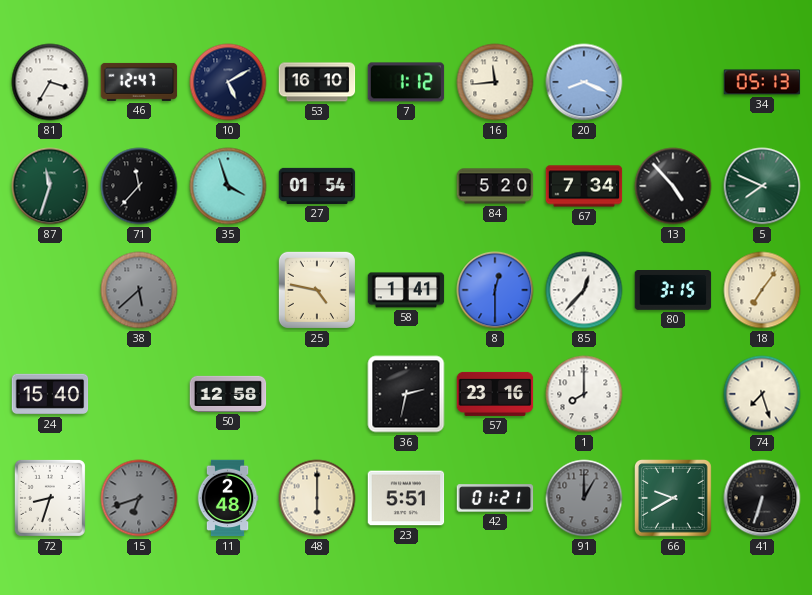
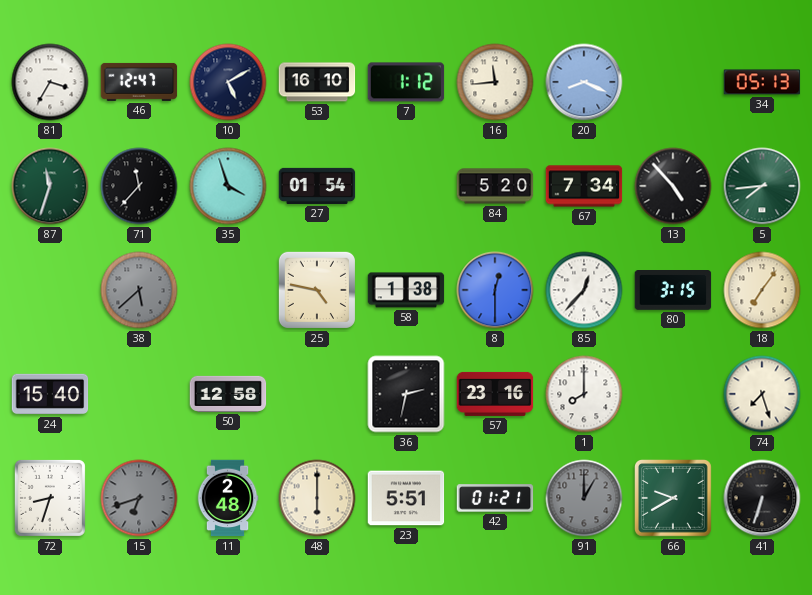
5: 7:49 -> 7:44 (762, 186)
58: 1:41 -> 1:38 (406, 290)
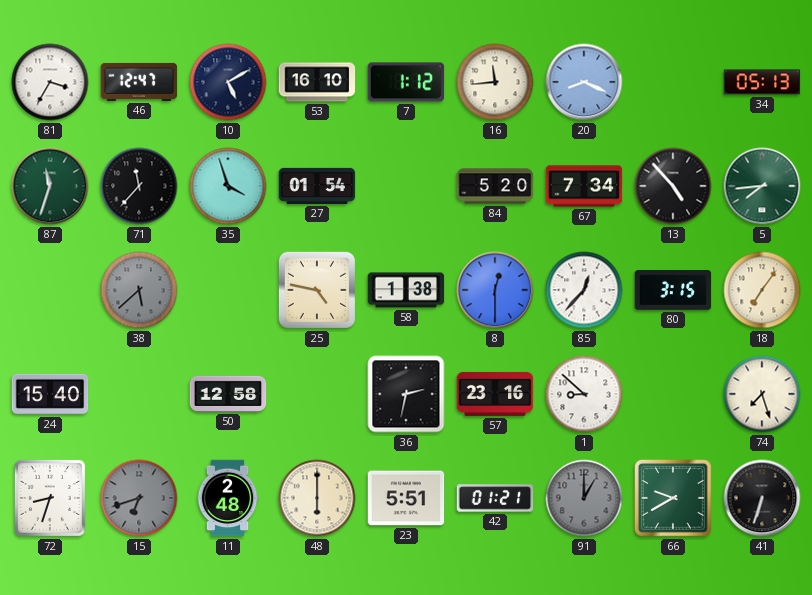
1: 8:00 -> 8:52 (584, 394)
